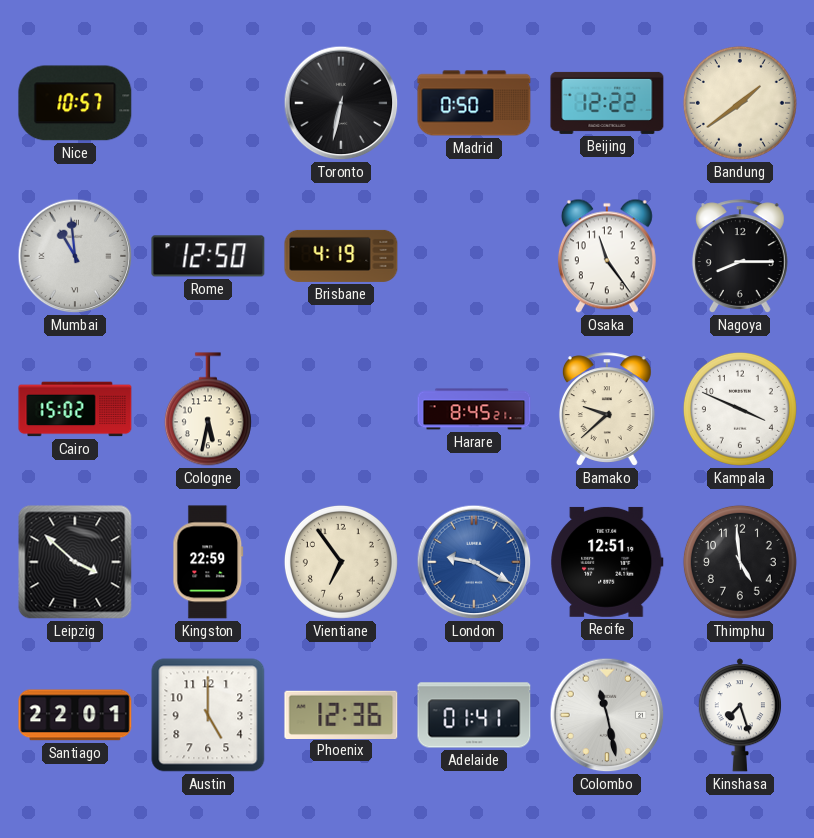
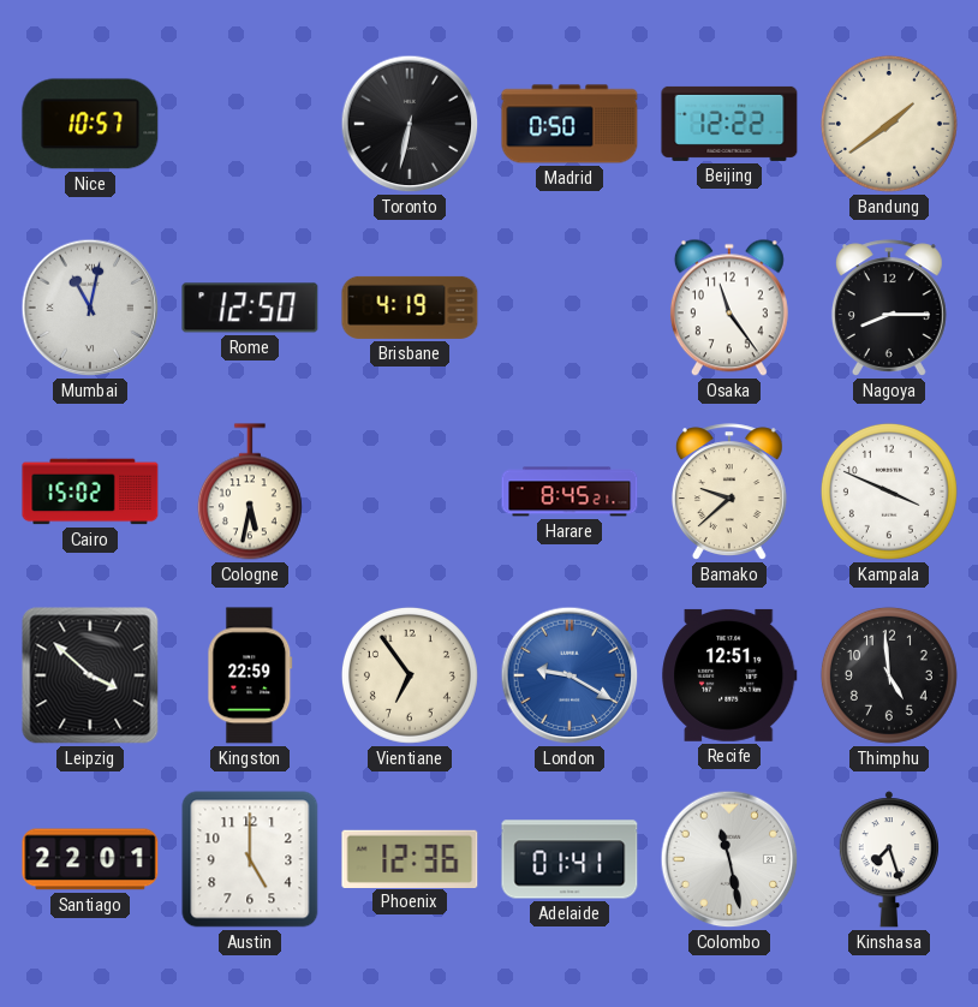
Mumbai: 10:59 -> 11:02 (90, 308)
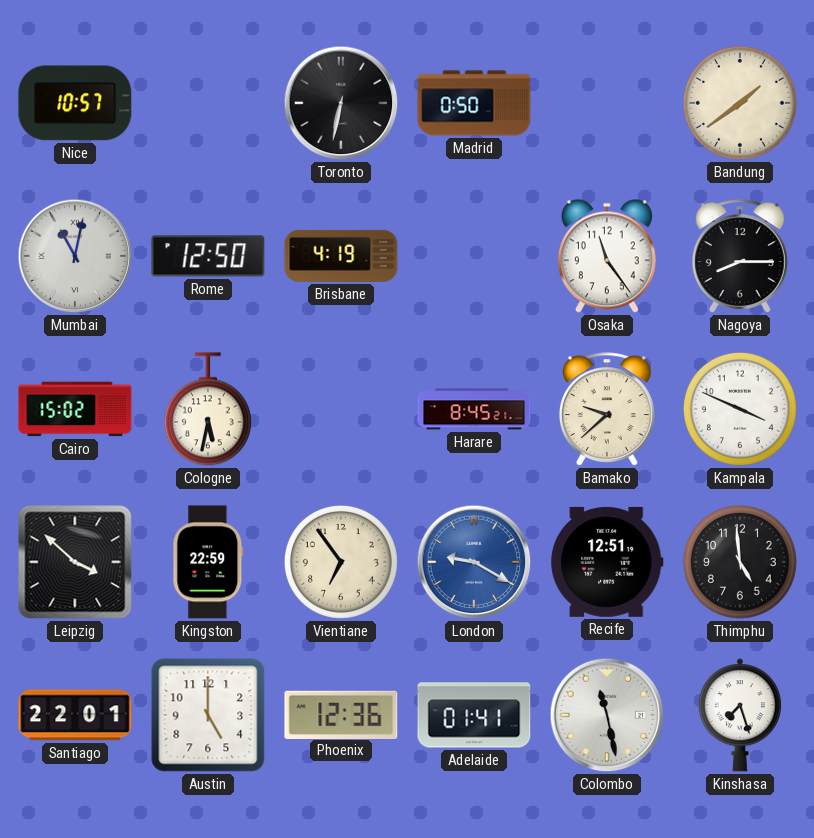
Beijing: 12:22 -> none (729, 124)
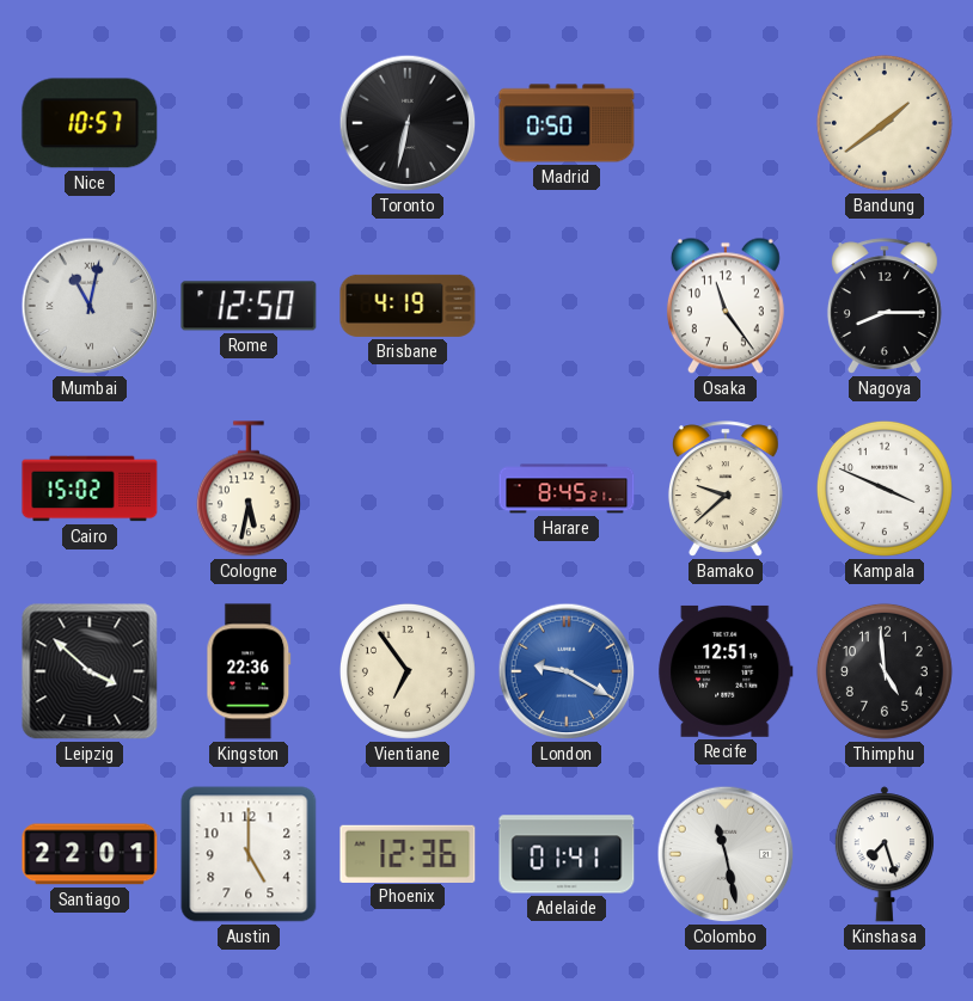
Kingston: 22:59 -> 22:36 (249, 671)
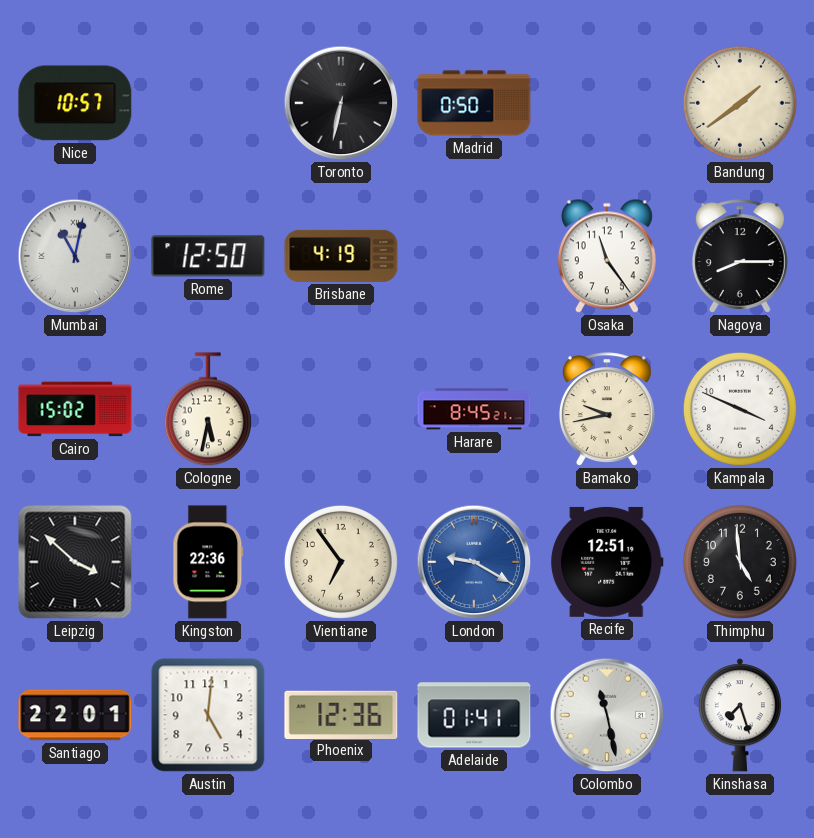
Bamako: 9:38 -> 9:43 (607, 409)
Austin: 5:00 -> 5:01 (208, 715)
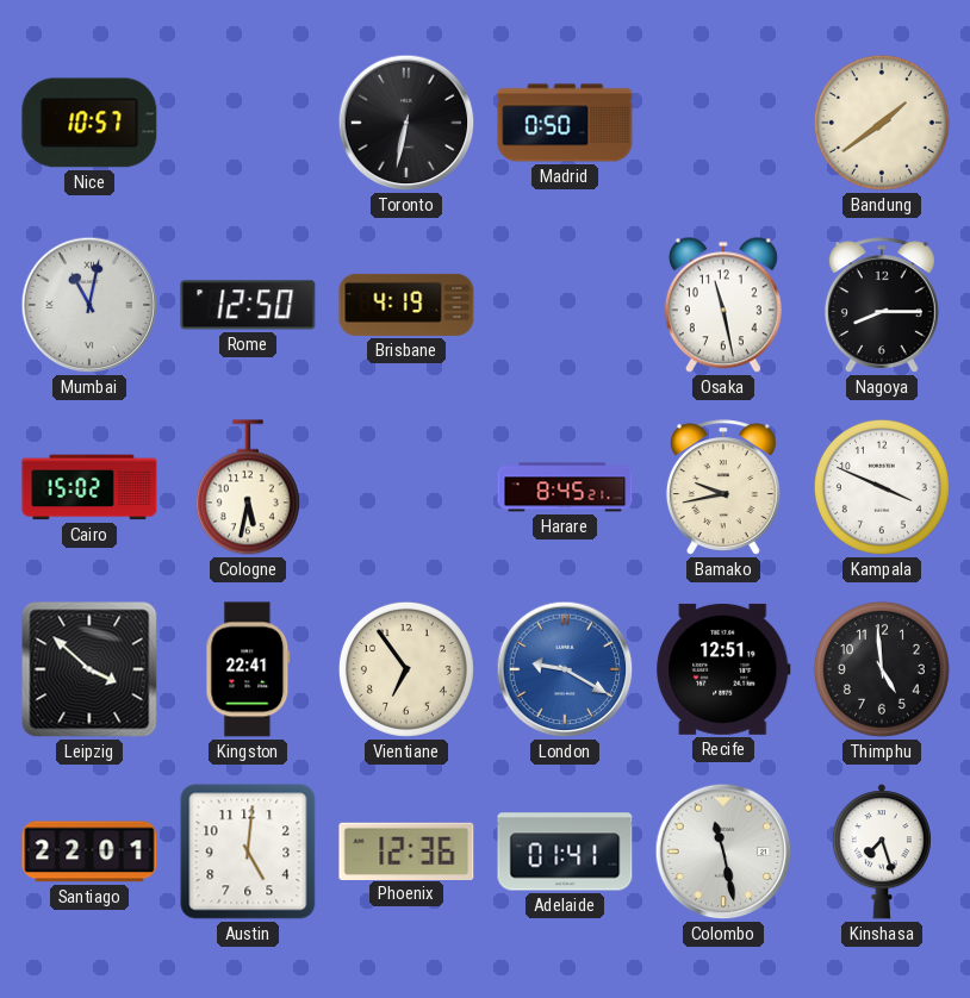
Osaka: 11:24 -> 11:28 (723, 305)
Kingston: 22:36 -> 22:41 (248, 669)
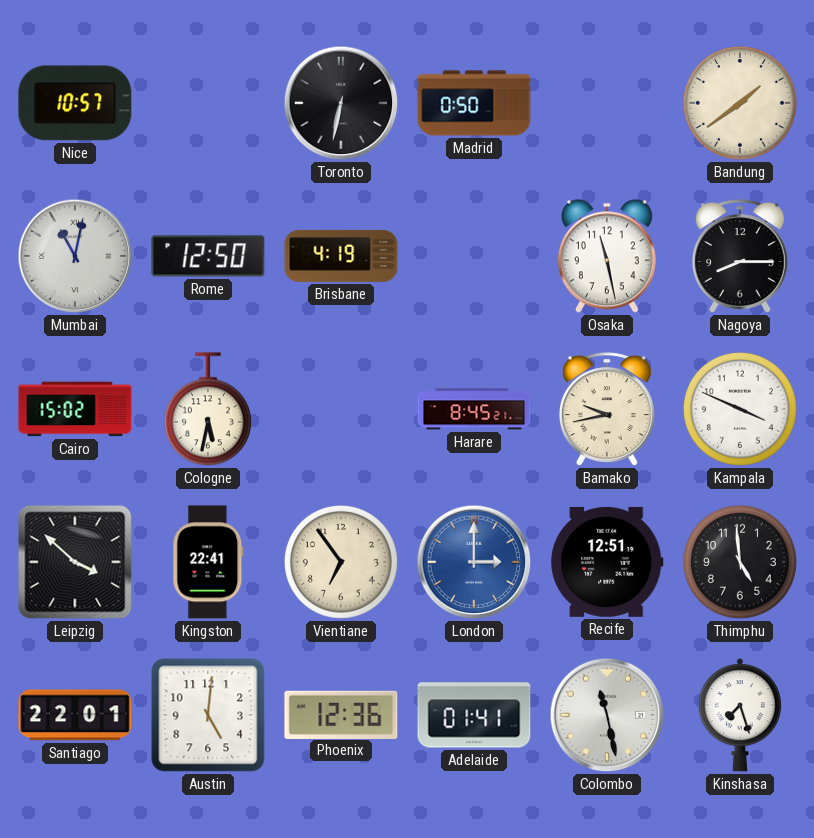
London: 9:20 -> 3:00 (474, 562)
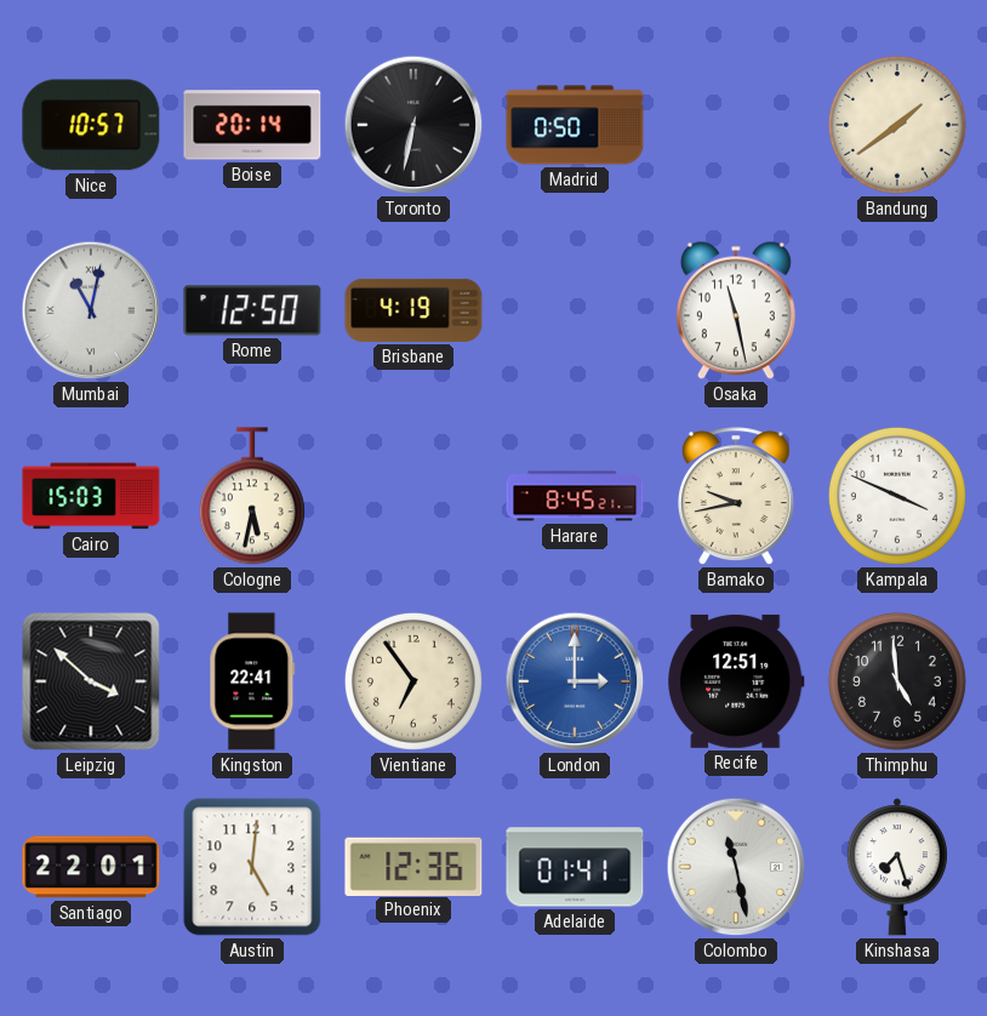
Boise: none -> 20:14 (252, 125)
Nagoya: 8:15 -> none (740, 256)
Cairo: 15:02 -> 15:03 (91, 496)
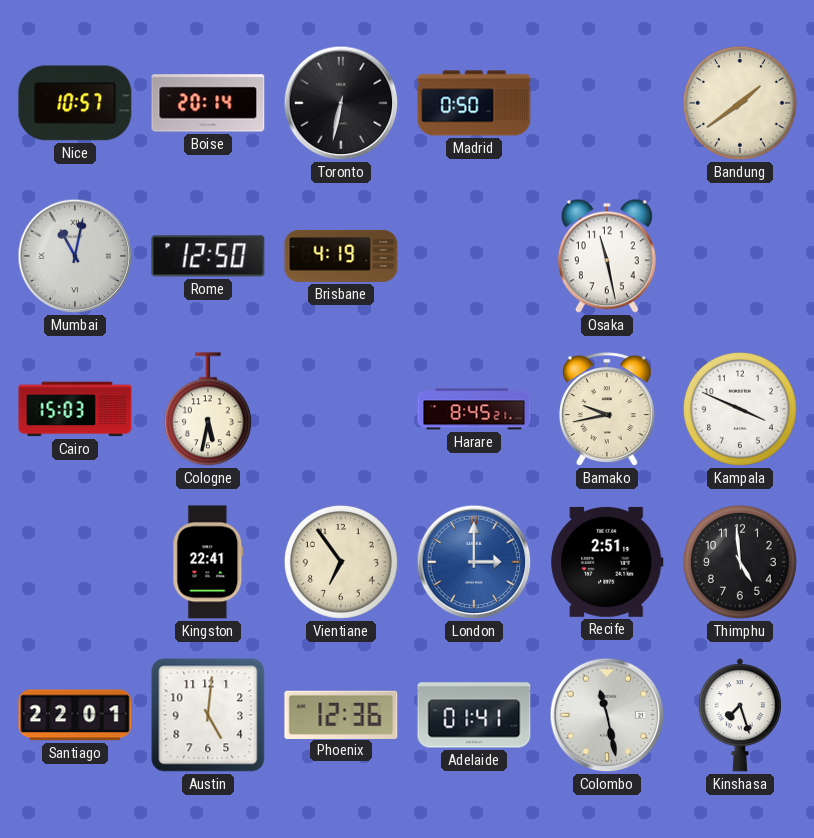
Leipzig: 3:52 -> none (91, 681)
Recife: 12:51 -> 2:51 (607, 562)
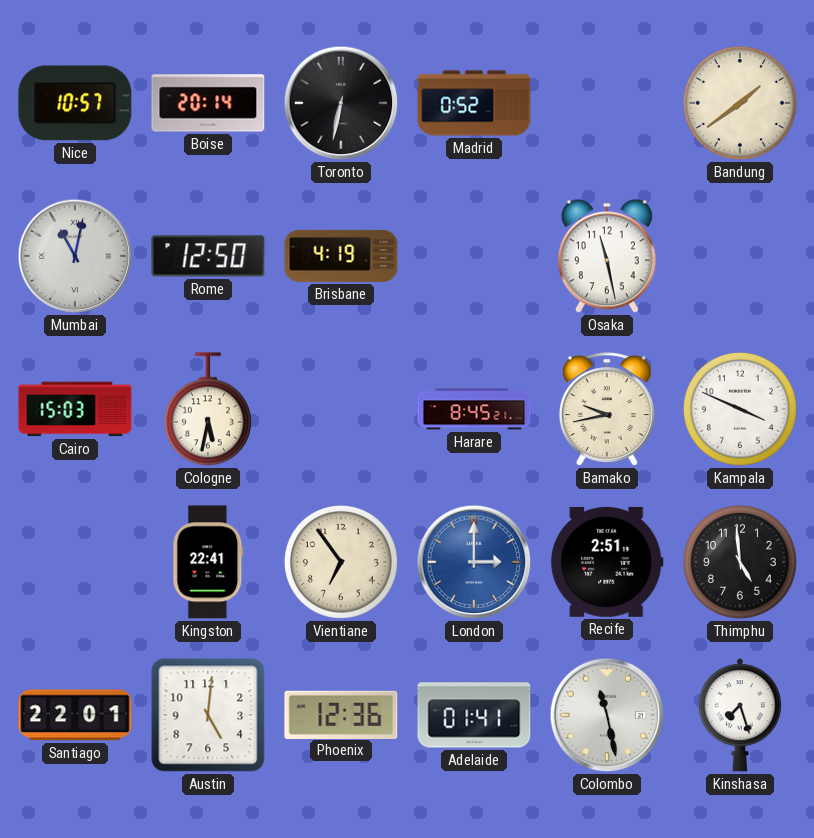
Madrid: 0:50 -> 0:52 (474, 103)
